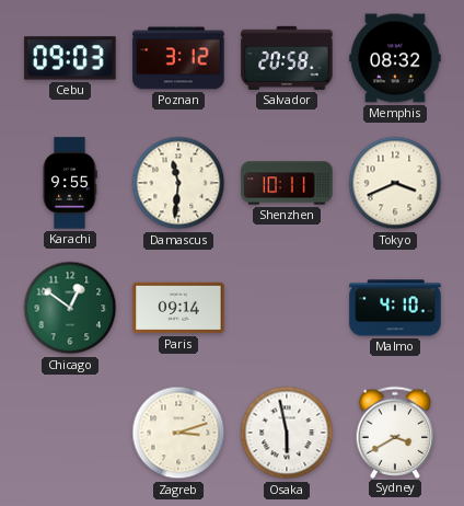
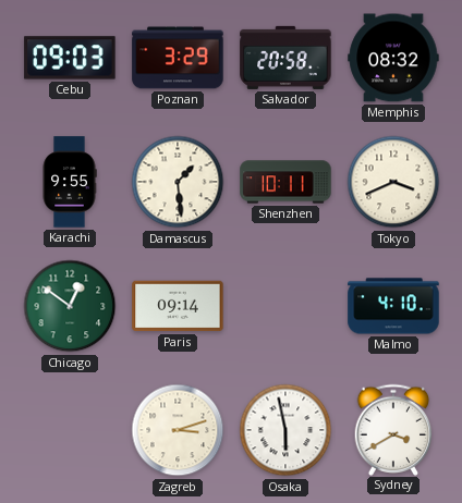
Poznan: 3:12 -> 3:29 (178, 58)
Damascus: 11:31 -> 1:29 (178, 182)
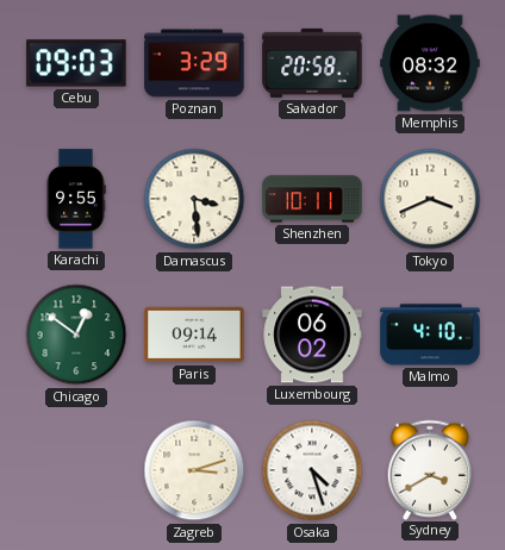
Damascus: 1:29 -> 3:29 (194, 199)
Luxembourg: none -> 06:02 (312, 335)
Osaka: 5:58 -> 4:27 (312, 470)
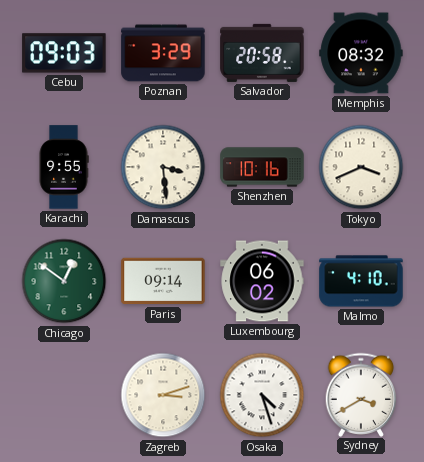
Shenzhen: 10:11 -> 10:16 (262, 167)
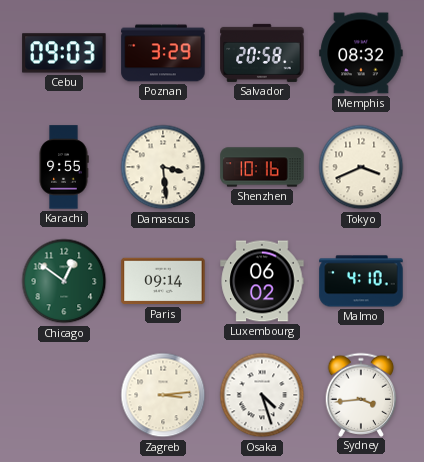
Zagreb: 3:12 -> 3:14 (163, 395)
Sydney: 3:40 -> 3:44 (361, 394)
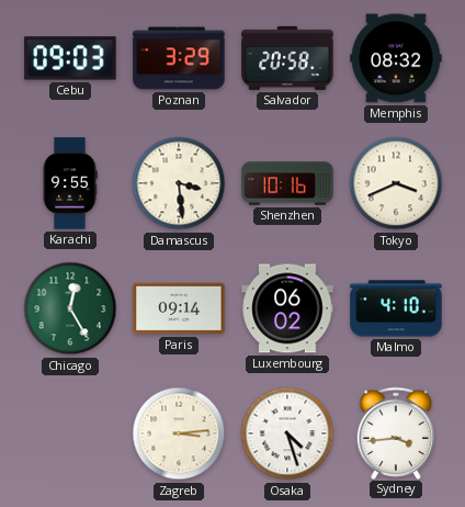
Chicago: 12:51 -> 12:25 (70, 308)
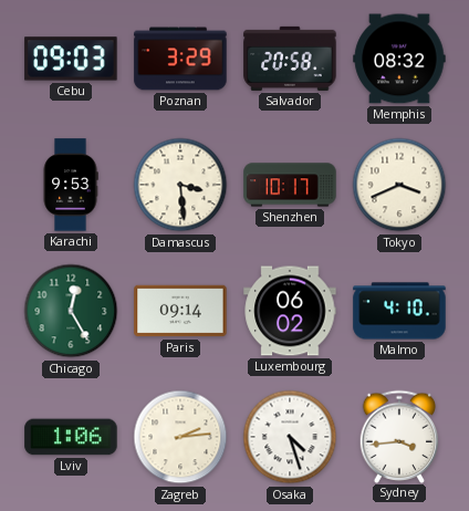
Karachi: 9:55 -> 9:53 (71, 185)
Shenzhen: 10:16 -> 10:17 (290, 185)
Lviv: none -> 1:06 (71, 437)
Zagreb: 3:14 -> 2:14 (180, 437)
